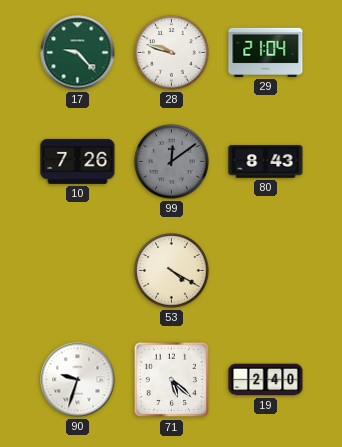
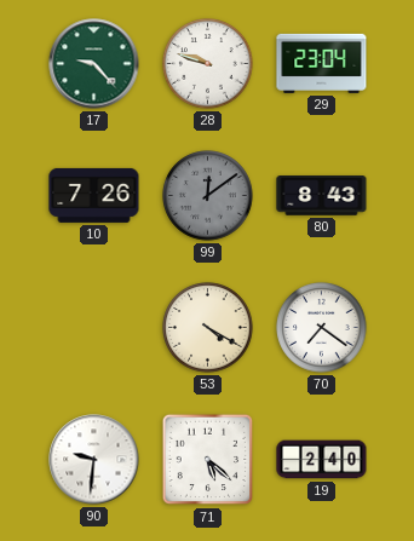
29: 21:04 -> 23:04 (322, 63)
70: none -> 7:21 (322, 328)
90: 9:33 -> 9:31 (94, 460)
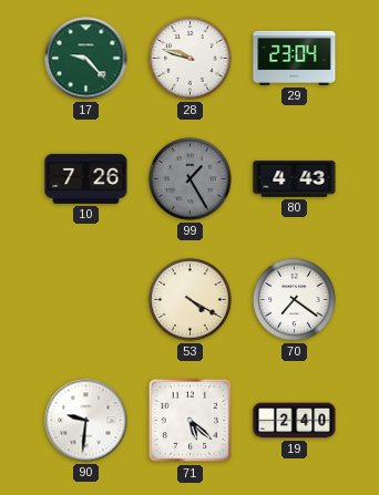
99: 12:09 -> 1:25 (191, 179)
80: 8:43 -> 4:43 (295, 179)
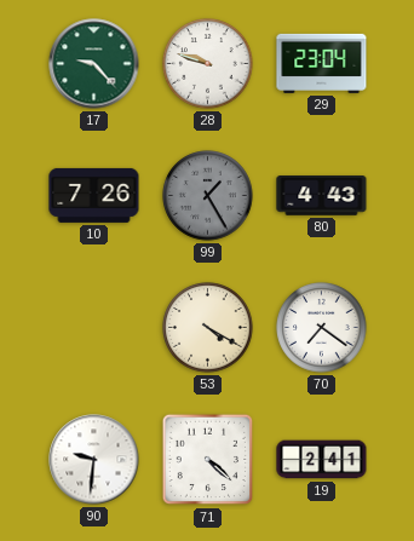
71: 5:22 -> 4:22 (208, 460)
19: 2:40 -> 2:41 (322, 460)
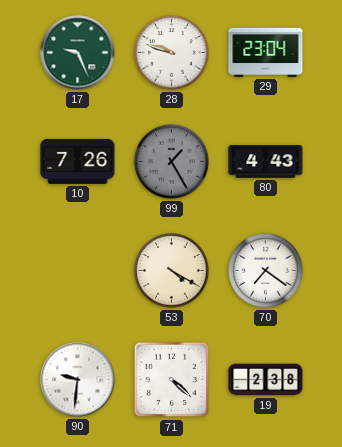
17: 9:23 -> 9:26 (78, 53)
19: 2:41 -> 2:38 (266, 380)
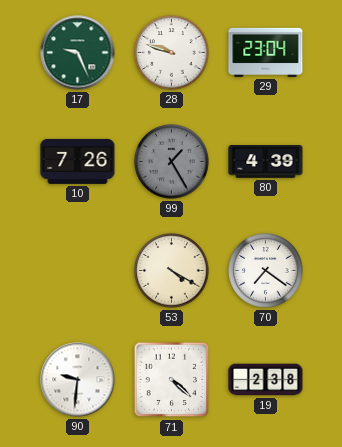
80: 4:43 -> 4:39 (266, 162)
